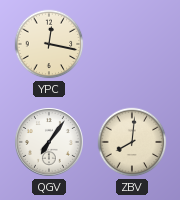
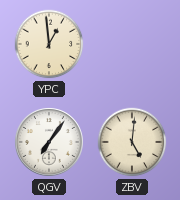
YPC: 12:17 -> 12:59 (49, 44)
ZBV: 8:01 -> 5:01 (132, 142)
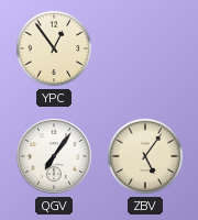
YPC: 12:59 -> 12:54 (54, 48)
ZBV: 5:01 -> 5:06 (145, 156)
